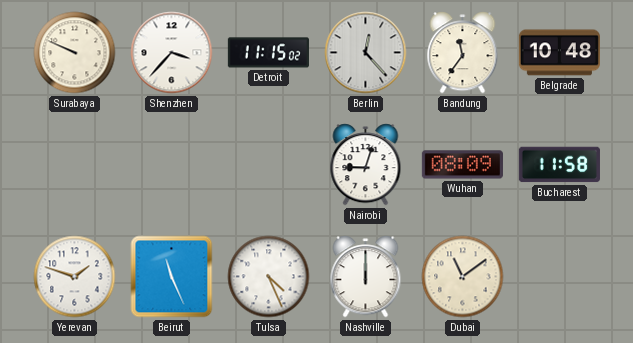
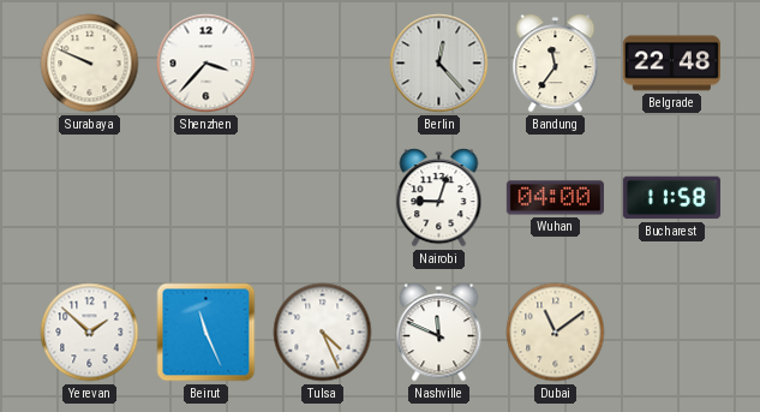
Detroit: 11:15 -> none (268, 53)
Belgrade: 10:48 -> 22:48 (671, 64)
Wuhan: 08:09 -> 04:00 (555, 198)
Yerevan: 1:48 -> 1:52 (90, 333)
Nashville: 12:00 -> 11:49 (439, 333)
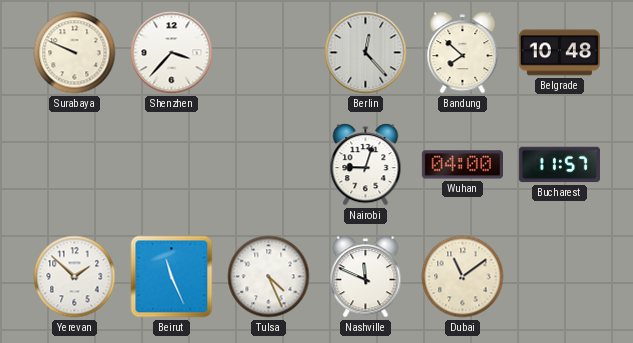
Bandung: 11:36 -> 7:52 (463, 53)
Belgrade: 22:48 -> 10:48 (559, 53)
Bucharest: 11:58 -> 11:57 (559, 165)
